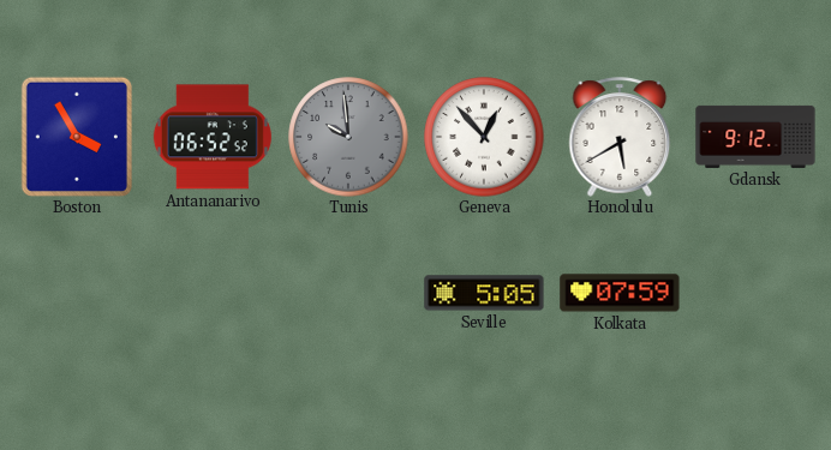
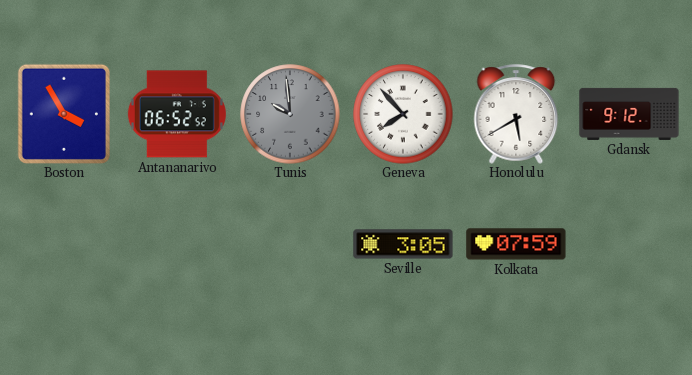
Geneva: 12:53 -> 7:53 (403, 114)
Seville: 5:05 -> 3:05 (403, 244)
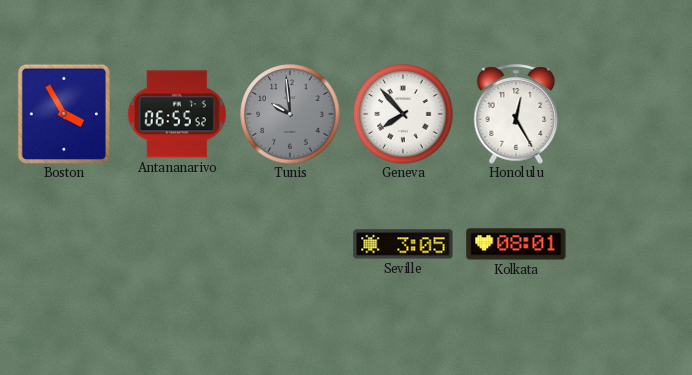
Antananarivo: 06:52 -> 06:55 (177, 114)
Honolulu: 5:40 -> 12:25 (516, 114)
Gdansk: 9:12 -> none (629, 114)
Kolkata: 07:59 -> 08:01 (516, 244)
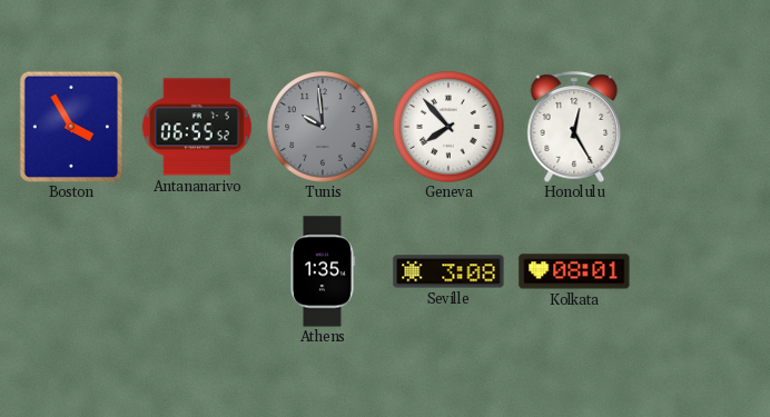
Athens: none -> 1:35 (323, 271)
Seville: 3:05 -> 3:08 (448, 271)
